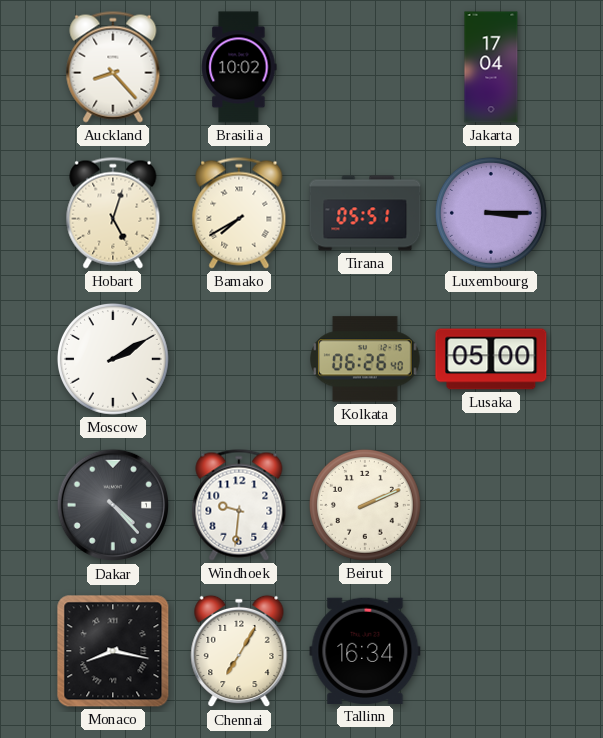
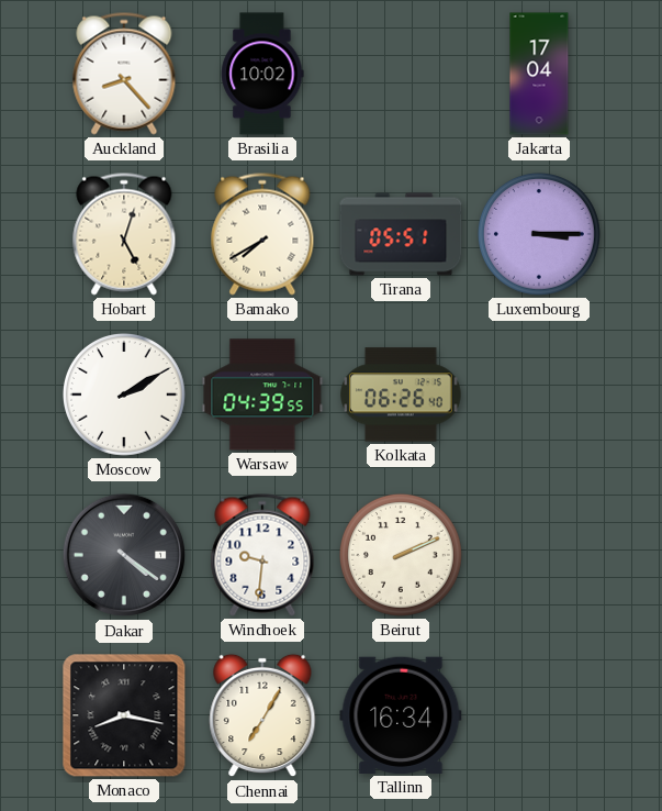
Warsaw: none -> 04:39 (262, 395)
Lusaka: 05:00 -> none (491, 359)
Dakar: 4:23 -> 4:21 (124, 555)
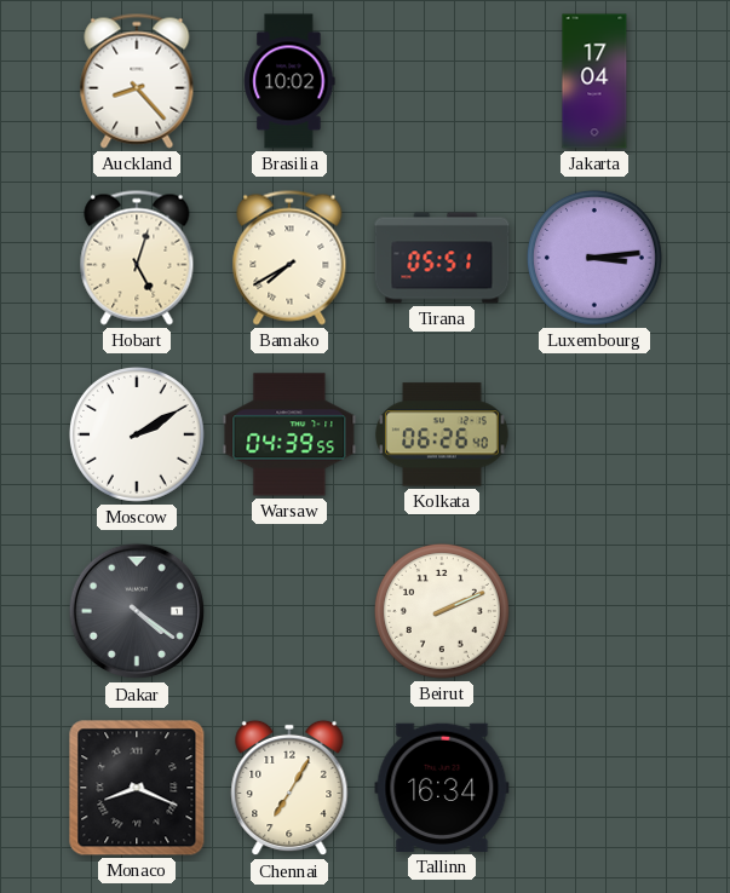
Luxembourg: 3:15 -> 3:14 (594, 258)
Windhoek: 9:31 -> none (262, 555)
Monaco: 8:17 -> 8:19 (137, 788)
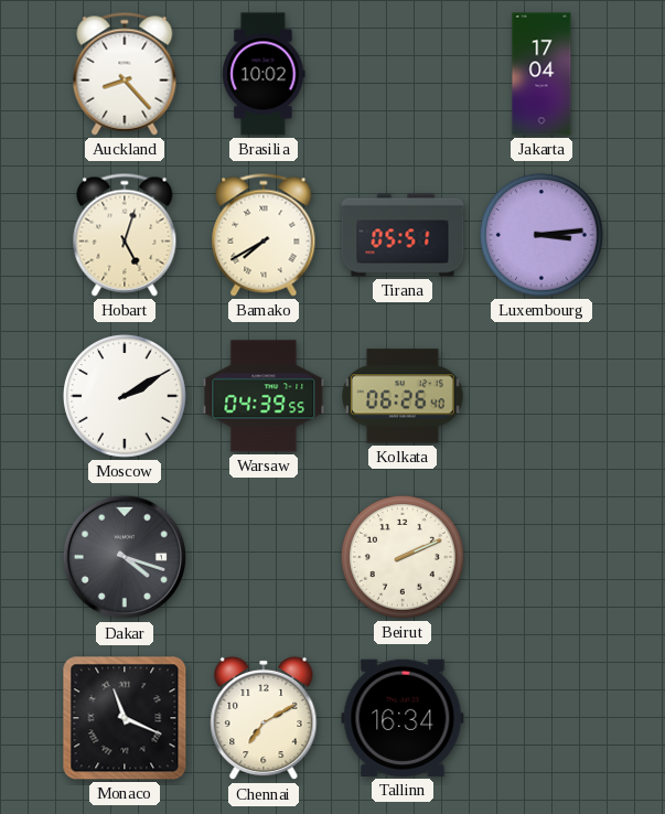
Dakar: 4:21 -> 4:18 (125, 557)
Monaco: 8:19 -> 11:19 (125, 718)
Chennai: 7:05 -> 7:10 (264, 718)
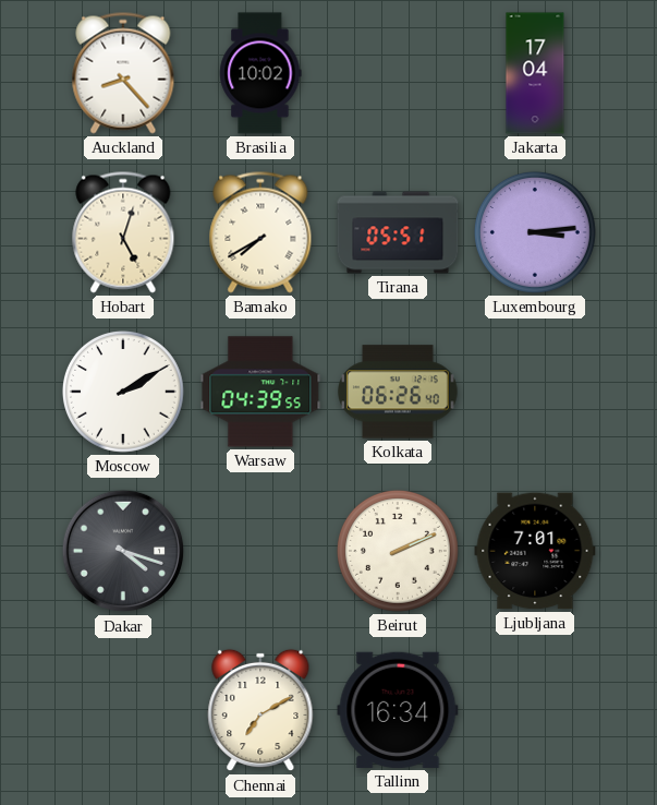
Ljubljana: none -> 7:01 (535, 551)
Monaco: 11:19 -> none (125, 718)
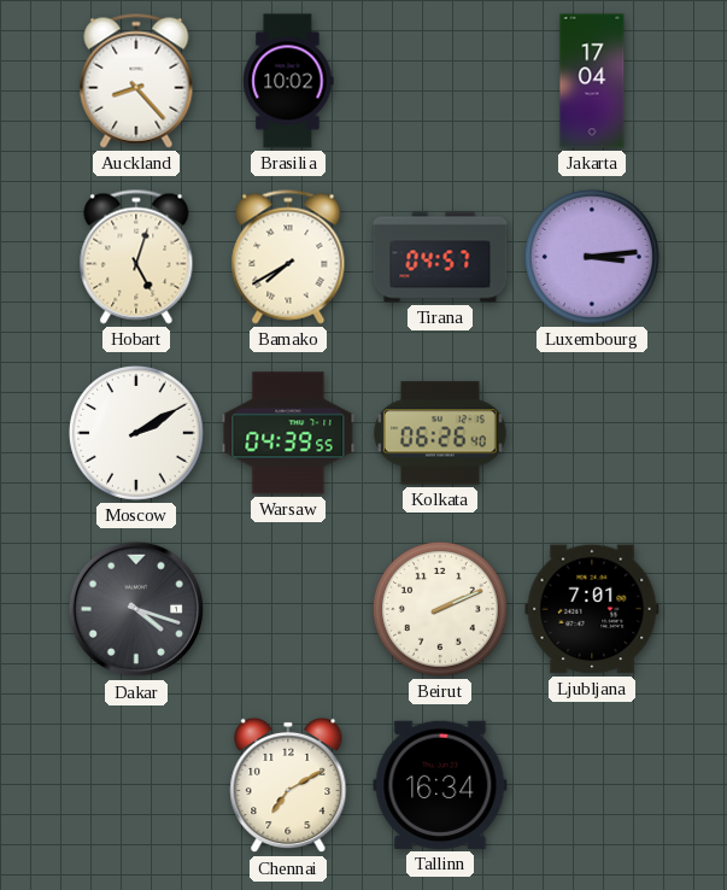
Tirana: 05:51 -> 04:57 (440, 257)
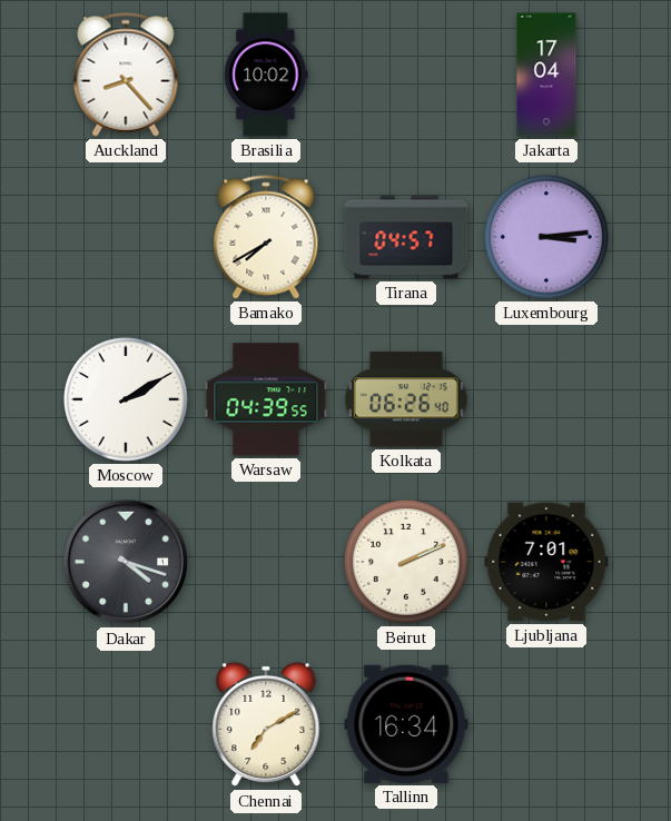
Hobart: 5:03 -> none (136, 257)
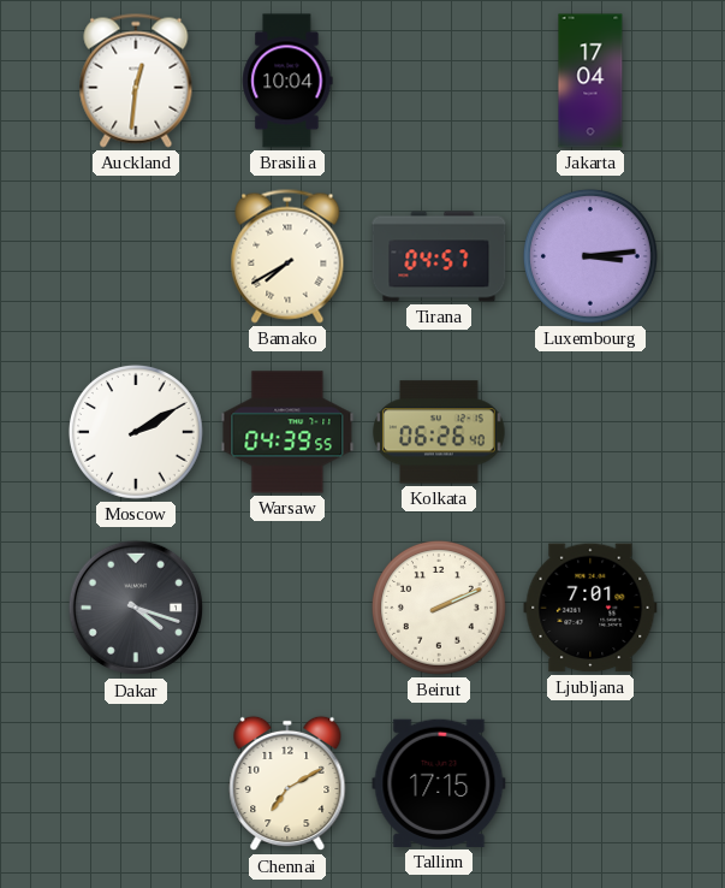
Auckland: 8:23 -> 12:31 (136, 81)
Brasilia: 10:02 -> 10:04 (287, 81)
Tallinn: 16:34 -> 17:15 (439, 783)
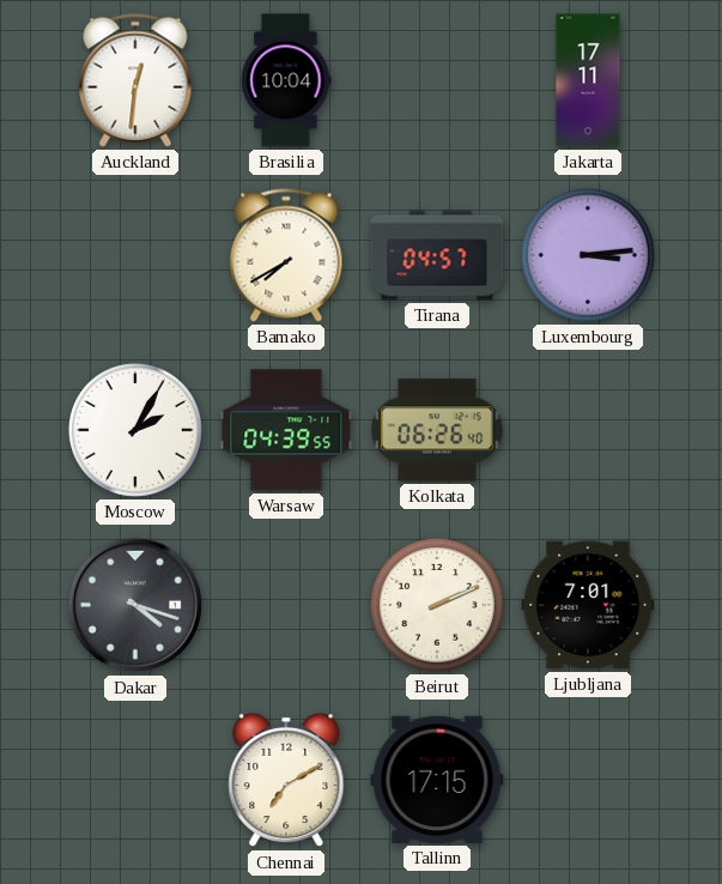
Jakarta: 17:04 -> 17:11 (588, 80)
Moscow: 2:10 -> 2:05 (135, 430)
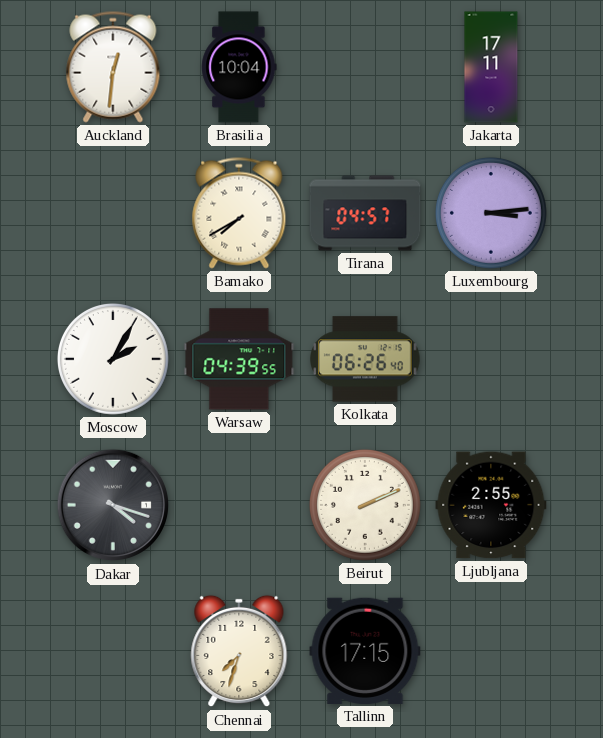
Ljubljana: 7:01 -> 2:55 (491, 505)
Chennai: 7:10 -> 7:33 (239, 651)
